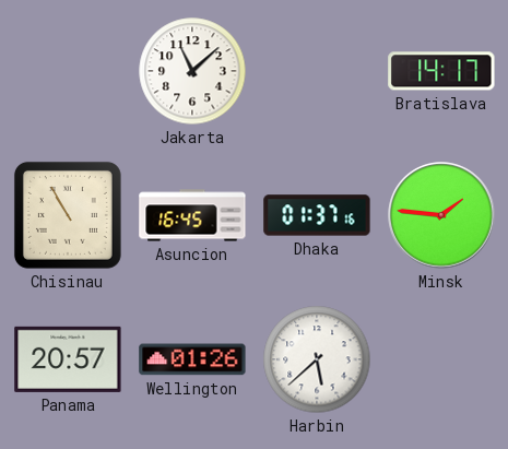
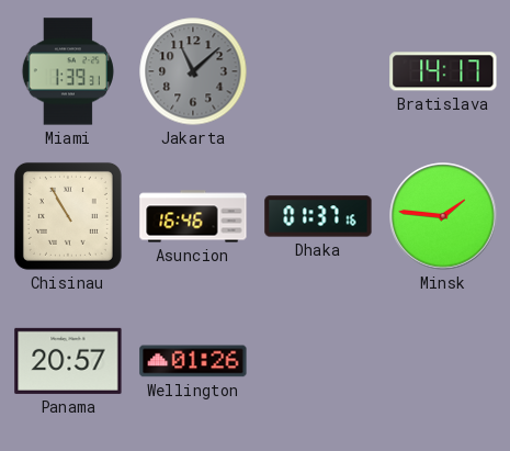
Miami: none -> 1:39 (68, 71)
Jakarta dial: white -> grey (193, 71)
Asuncion: 16:45 -> 16:46 (193, 216)
Harbin: 5:38 -> none (317, 359)
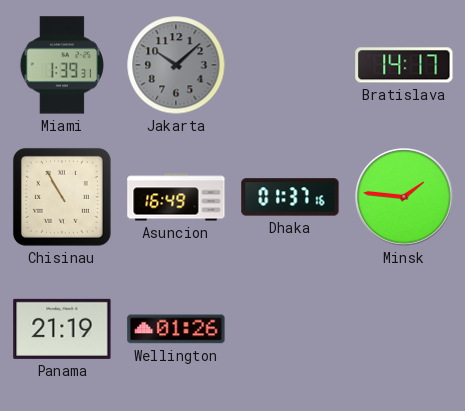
Jakarta: 11:08 -> 10:08 (176, 65)
Asuncion: 16:46 -> 16:49 (176, 197)
Panama: 20:57 -> 21:19 (62, 329)
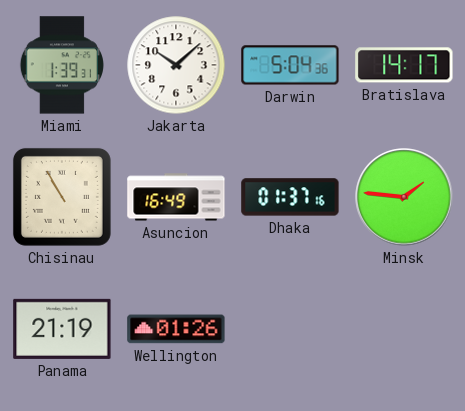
Jakarta dial: grey -> white (176, 65)
Darwin: none -> 5:04 (290, 65)
